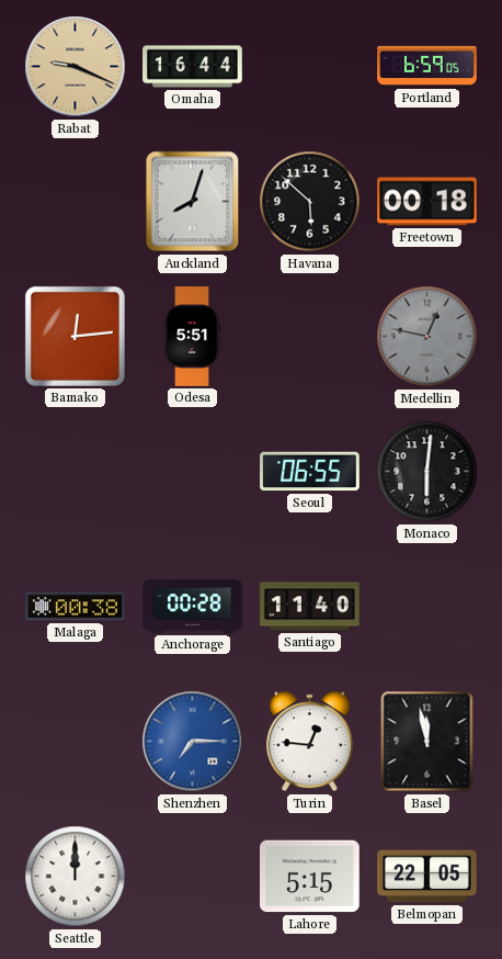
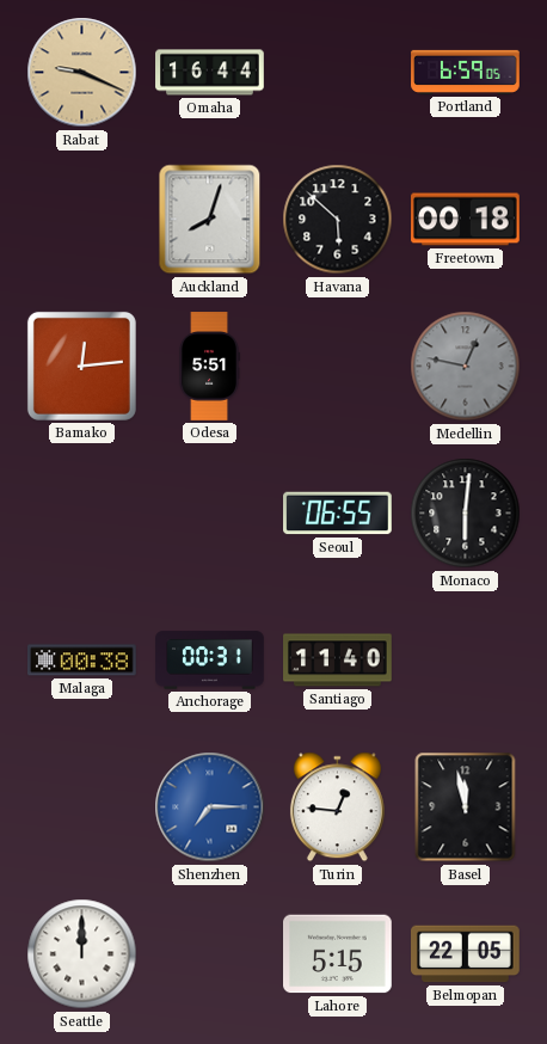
Anchorage: 00:28 -> 00:31 (210, 661)
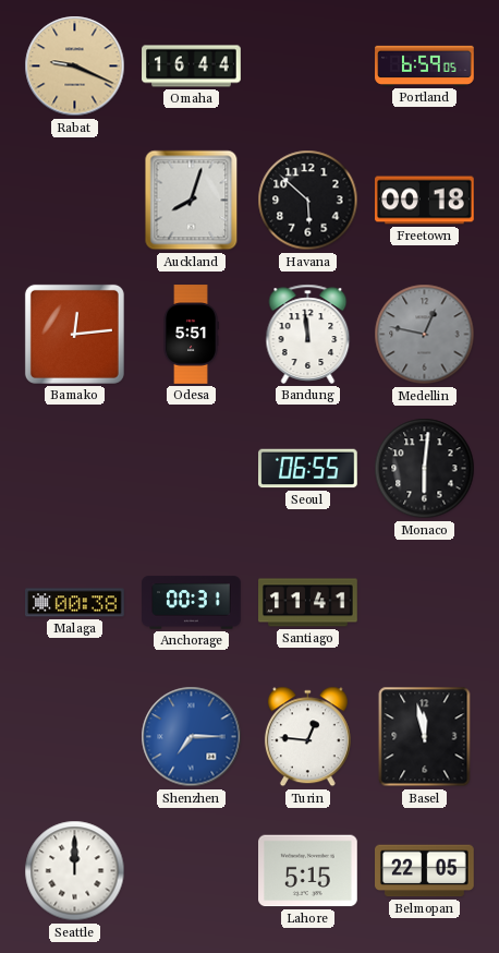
Bandung: none -> 11:59 (308, 334)
Santiago: 11:40 -> 11:41 (308, 603)
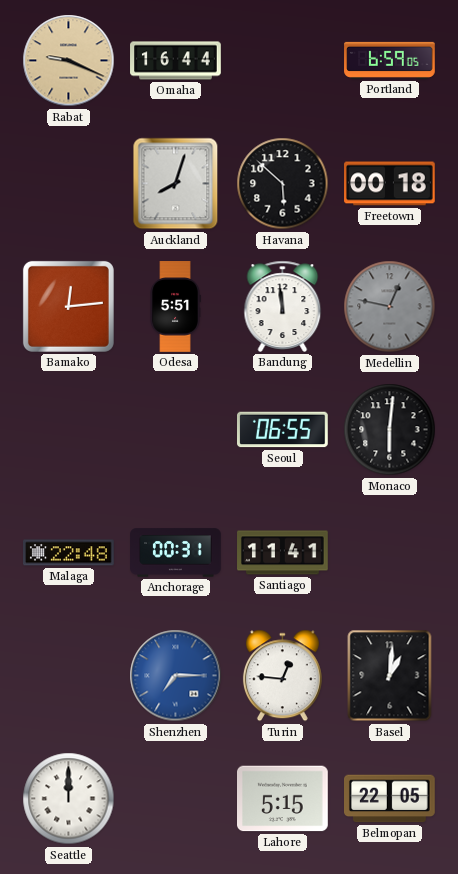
Malaga: 00:38 -> 22:48 (69, 553)
Basel: 11:58 -> 1:01 (390, 676)
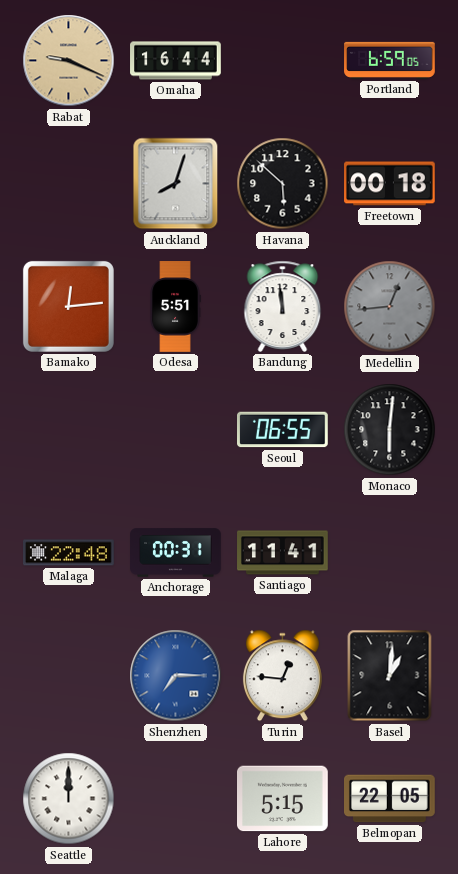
Medellin: 12:47 -> 12:44 (390, 307)
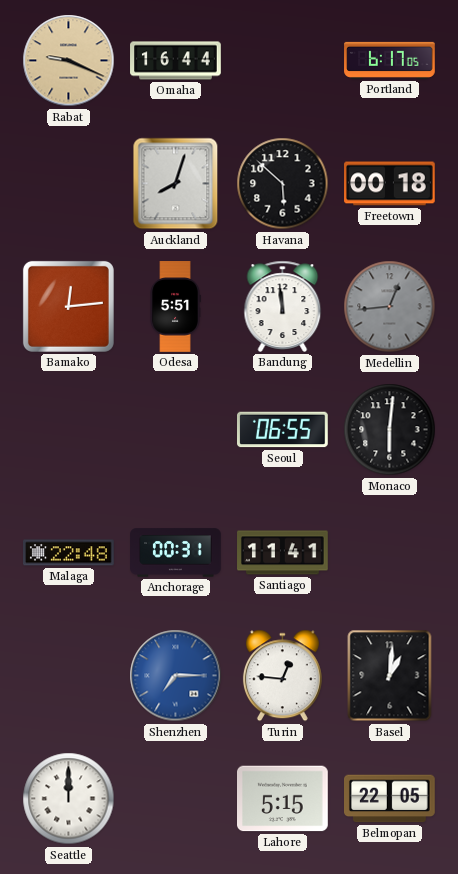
Portland: 6:59 -> 6:17 (390, 60)
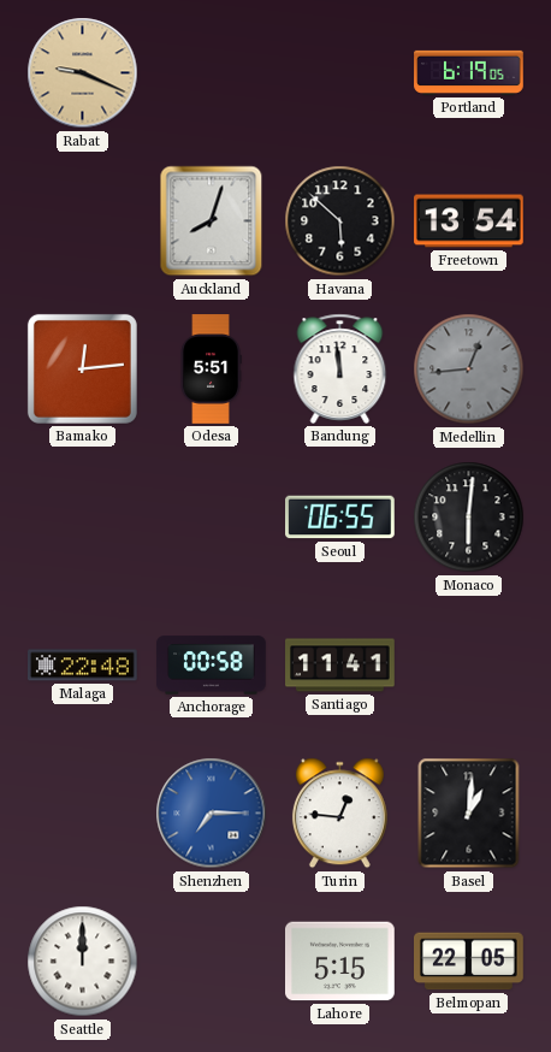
Omaha: 16:44 -> none (176, 61)
Portland: 6:17 -> 6:19 (469, 72)
Freetown: 00:18 -> 13:54 (469, 221)
Anchorage: 00:31 -> 00:58 (212, 666)
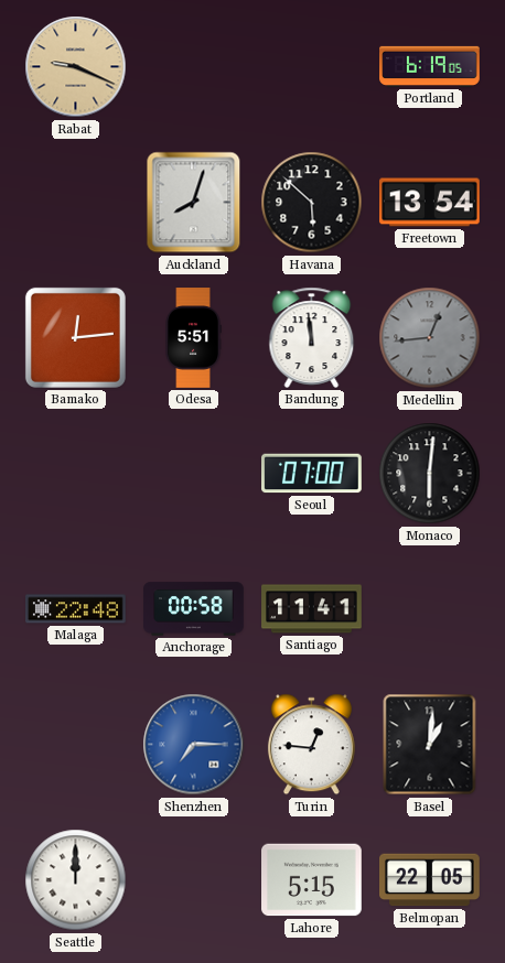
Seoul: 06:55 -> 07:00 (312, 474)
